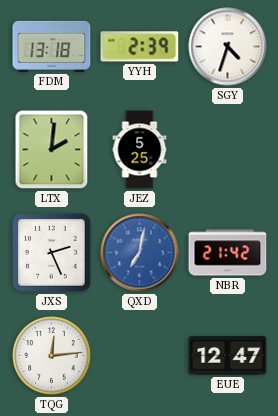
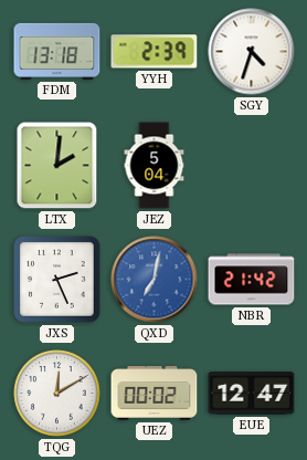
JEZ: 5:25 -> 5:04 (155, 166)
TQG: 12:14 -> 12:10 (57, 394)
UEZ: none -> 00:02 (155, 394)
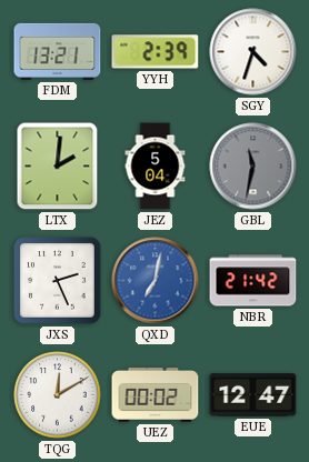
FDM: 13:18 -> 13:21 (58, 51)
GBL: none -> 11:32 (253, 167)
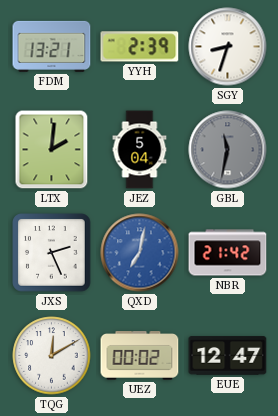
SGY: 4:33 -> 8:33 (228, 47)
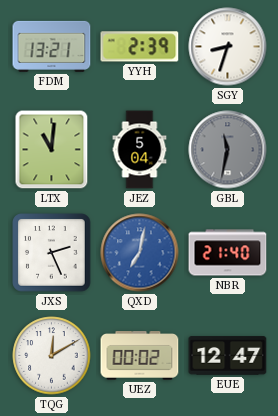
LTX: 2:01 -> 11:01 (52, 150)
NBR: 21:42 -> 21:40 (228, 253)
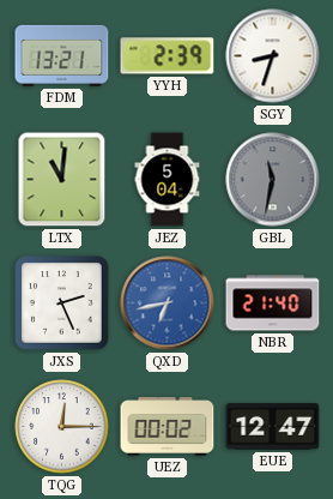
QXD: 7:02 -> 6:43 (168, 303)
TQG: 12:10 -> 12:15 (62, 427)
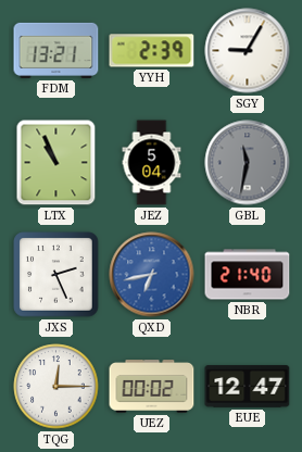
SGY: 8:33 -> 9:05 (248, 51)
LTX: 11:01 -> 10:56 (56, 163)
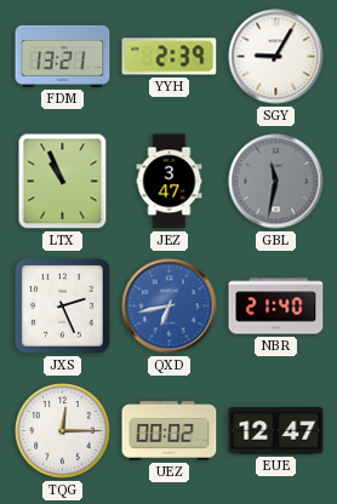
JEZ: 5:04 -> 3:47 (170, 182)
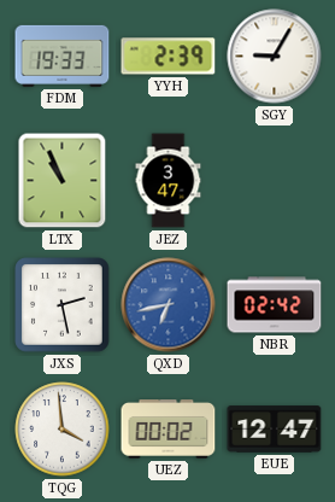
FDM: 13:21 -> 19:33 (63, 56)
GBL: 11:32 -> none (276, 182)
JXS: 2:26 -> 2:28 (63, 305)
NBR: 21:40 -> 02:42 (275, 305)
TQG: 12:15 -> 3:59 (63, 430)
